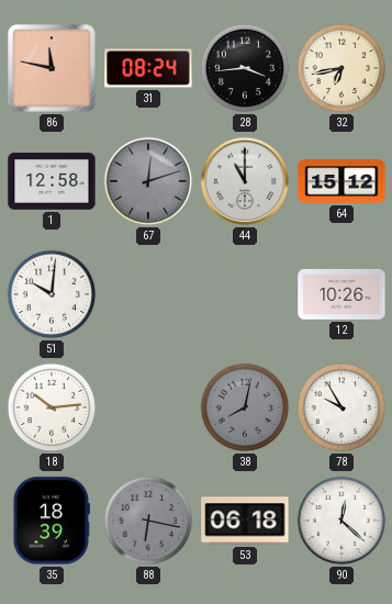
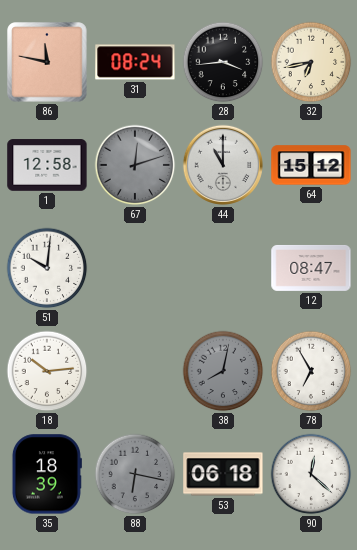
12: 10:26 -> 08:47 (311, 268)
78: 9:55 -> 6:55 (311, 371)
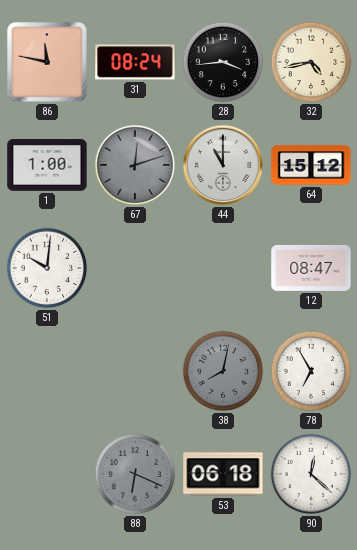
32: 6:43 -> 4:43 (311, 62)
1: 12:58 -> 1:00 (47, 165)
18: 10:14 -> none (47, 371)
35: 18:39 -> none (47, 474)
88: 6:17 -> 6:19 (135, 474)
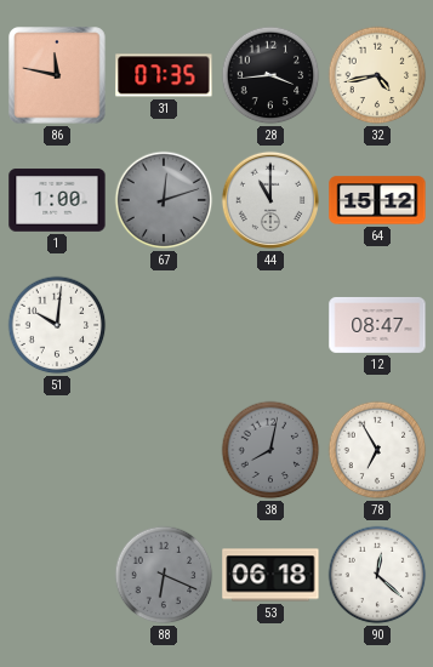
31: 08:24 -> 07:35 (164, 75)
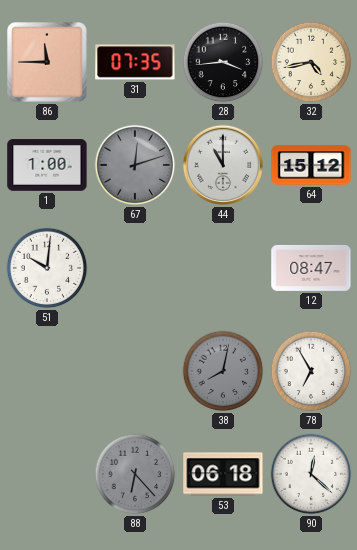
86: 11:47 -> 11:45 (47, 62)
88: 6:19 -> 6:23 (135, 474)
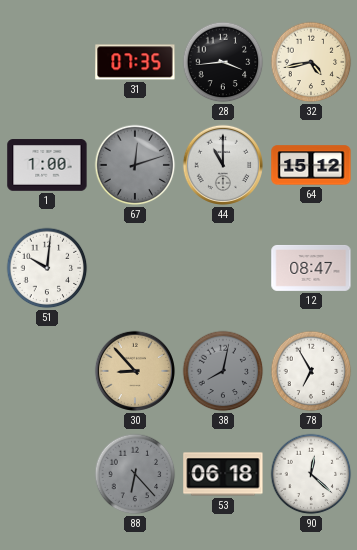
86: 11:45 -> none (47, 62)
30: none -> 8:53 (135, 371)
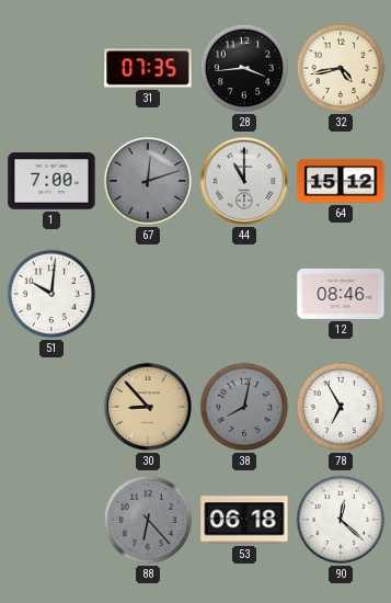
1: 1:00 -> 7:00 (51, 181)
12: 08:47 -> 08:46 (341, 294)
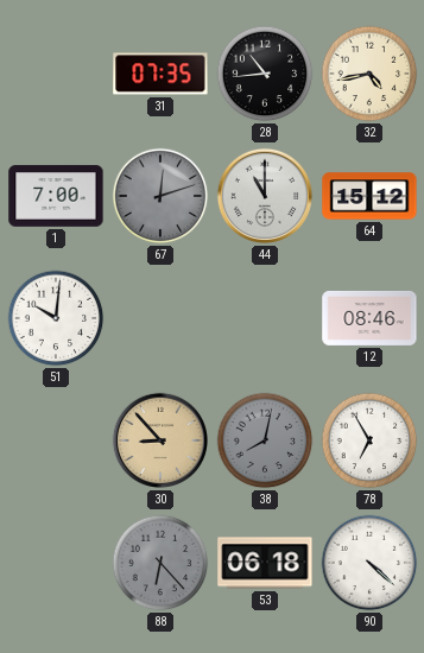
28: 3:44 -> 10:44 (265, 74)
90: 12:22 -> 4:22 (369, 563)
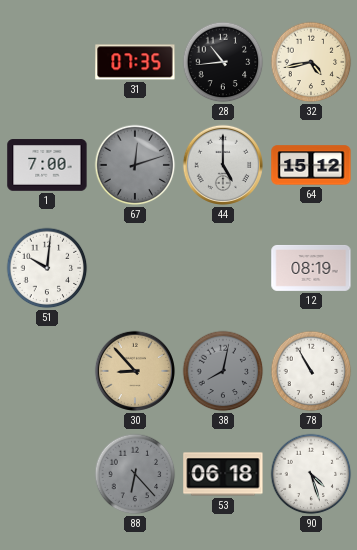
44: 11:00 -> 5:00 (223, 165)
12: 08:46 -> 08:19 (311, 268)
78: 6:55 -> 10:55 (311, 371)
90: 4:22 -> 4:27 (311, 474)
